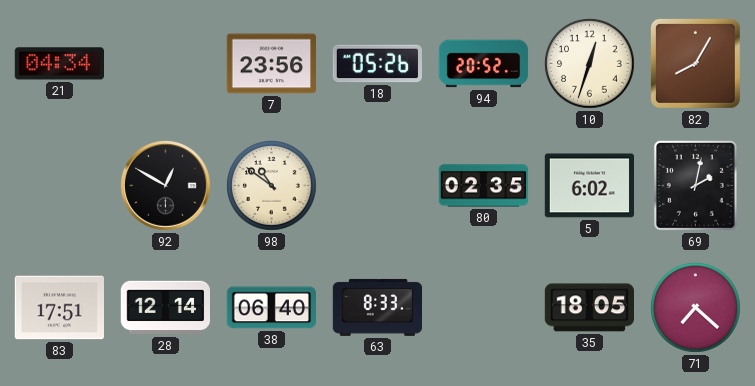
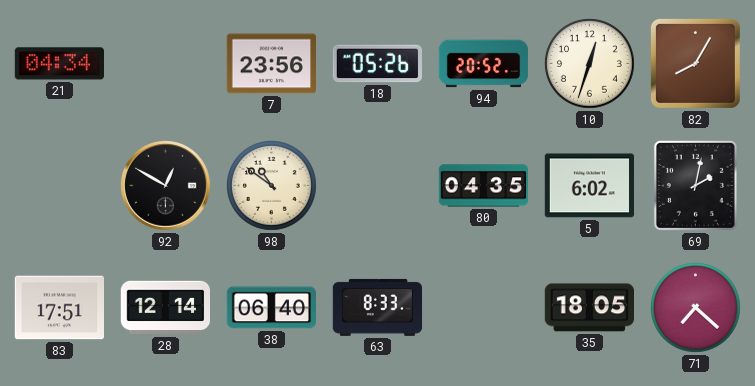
80: 02:35 -> 04:35 (484, 186)
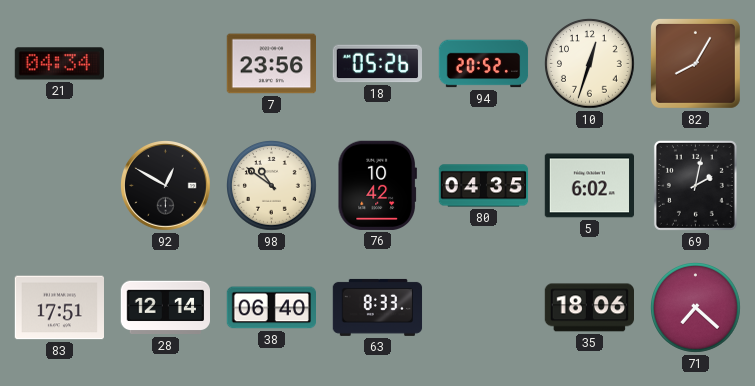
76: none -> 10:42 (377, 185)
35: 18:05 -> 18:06 (589, 308)
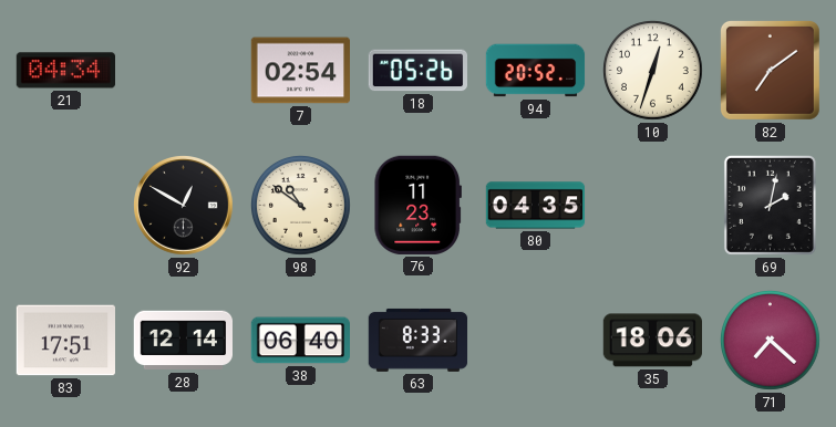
7: 23:56 -> 02:54 (300, 71)
82: 8:05 -> 7:09 (770, 70)
76: 10:42 -> 11:23 (417, 205)
5: 6:02 -> none (589, 186)
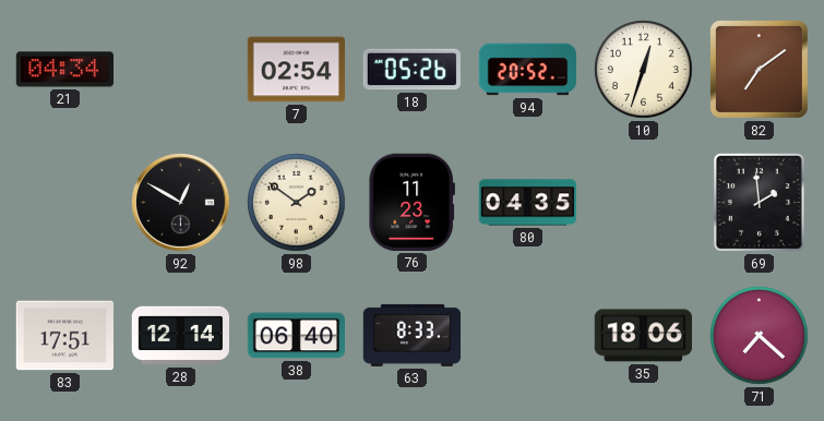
98: 10:51 -> 1:51 (297, 203)
69: 2:02 -> 1:59 (759, 202)
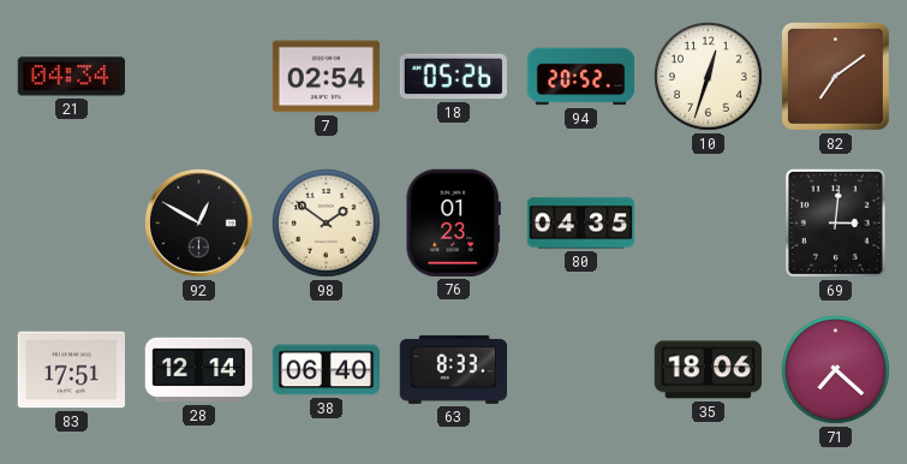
76: 11:23 -> 01:23 (453, 222)
69: 1:59 -> 3:01 (835, 222)
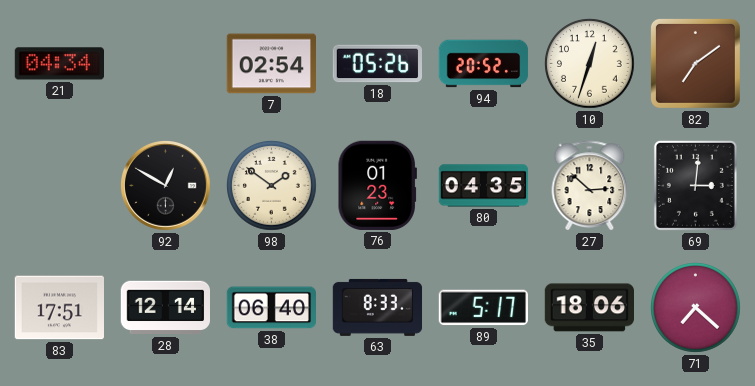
27: none -> 2:52 (590, 186)
89: none -> 5:17 (483, 308)
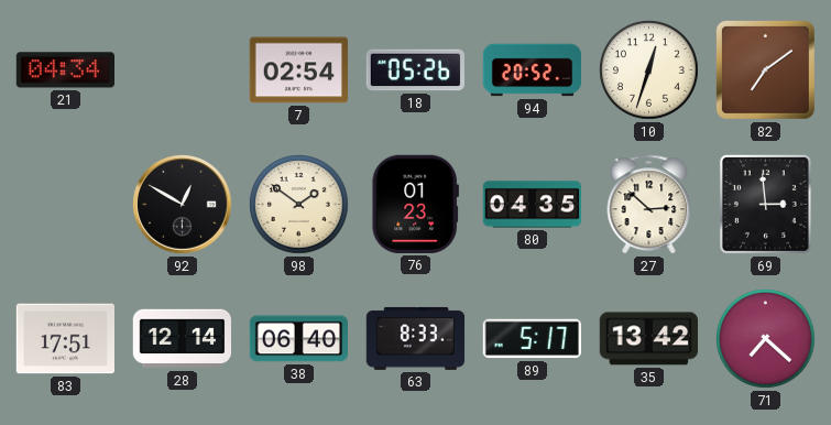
69: 3:01 -> 2:59 (765, 204)
35: 18:06 -> 13:42 (648, 339)
